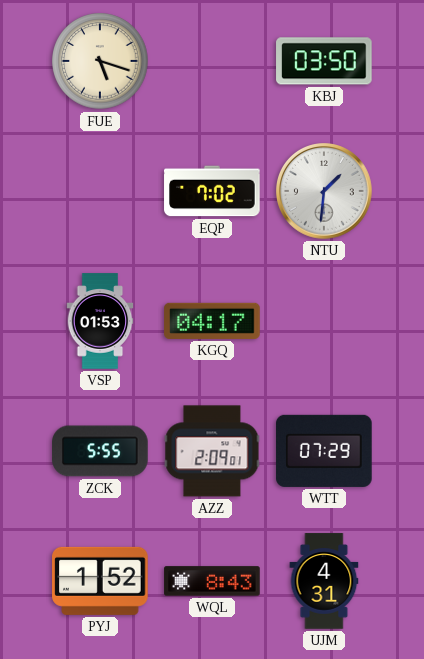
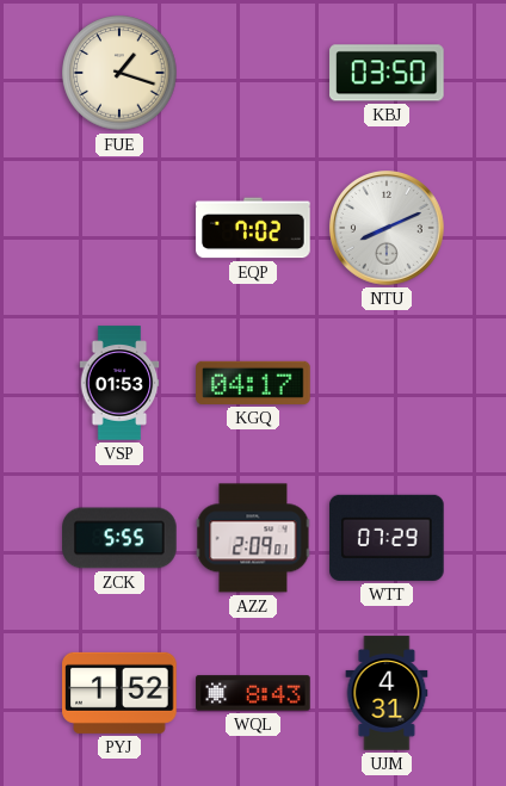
FUE: 5:18 -> 1:18 (119, 73)
NTU: 1:31 -> 8:11 (388, 229)
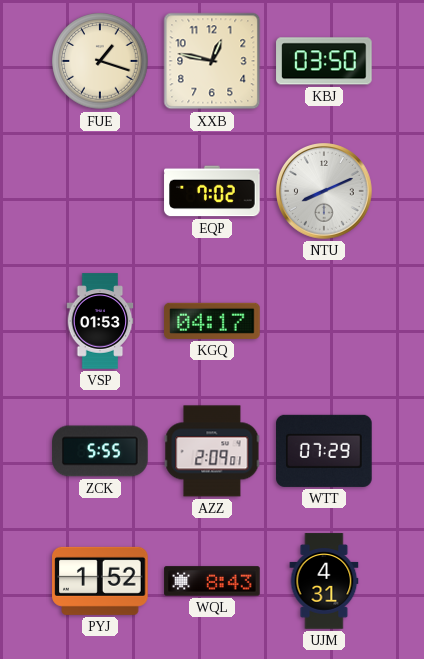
XXB: none -> 12:47 (212, 61)
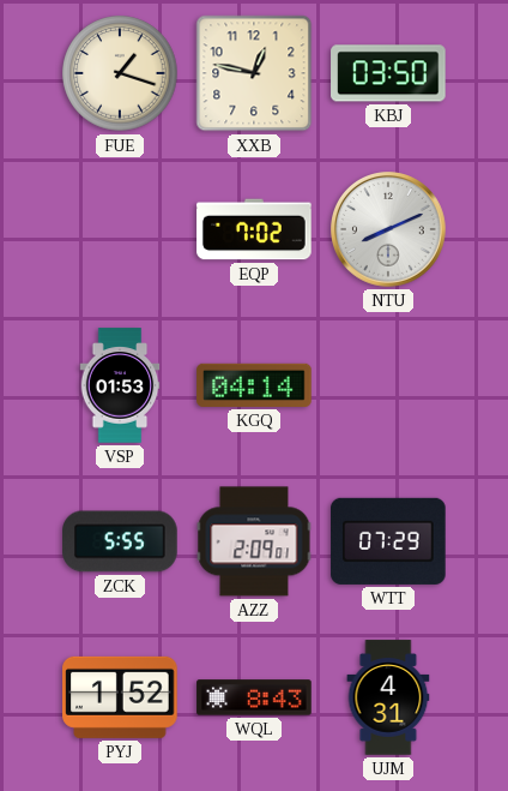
KGQ: 04:17 -> 04:14 (254, 385)
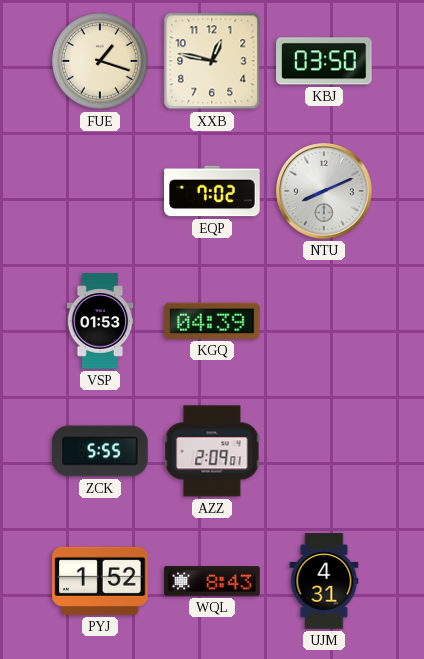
KGQ: 04:14 -> 04:39 (212, 321)
WTT: 07:29 -> none (388, 541)
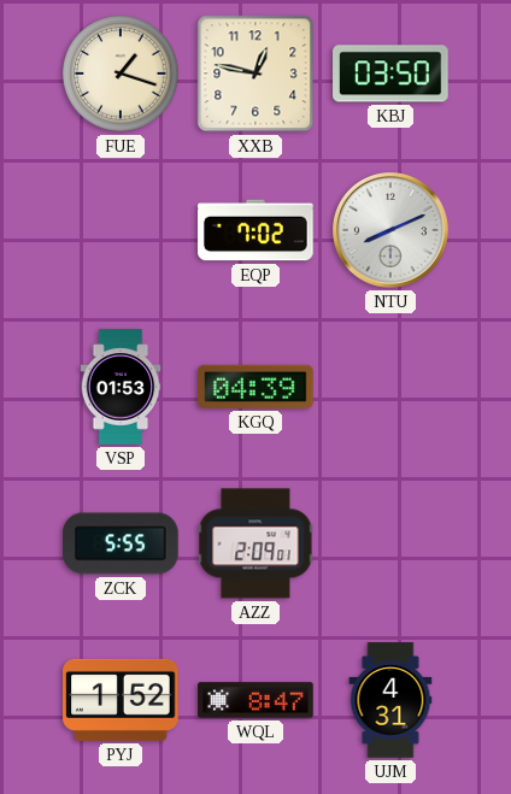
WQL: 8:43 -> 8:47 (255, 700)
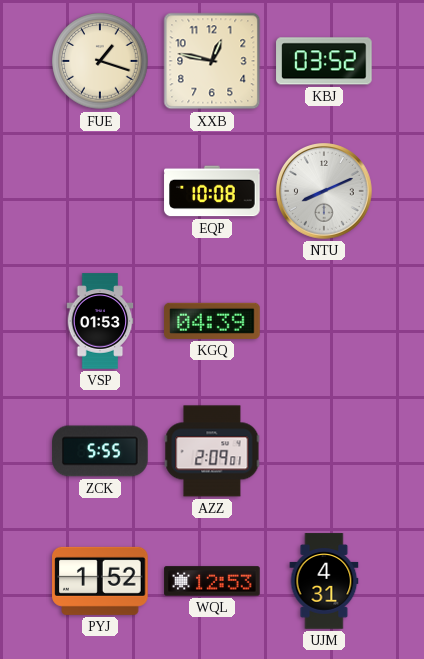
KBJ: 03:50 -> 03:52 (324, 61)
EQP: 7:02 -> 10:08 (212, 191)
WQL: 8:47 -> 12:53 (212, 581)
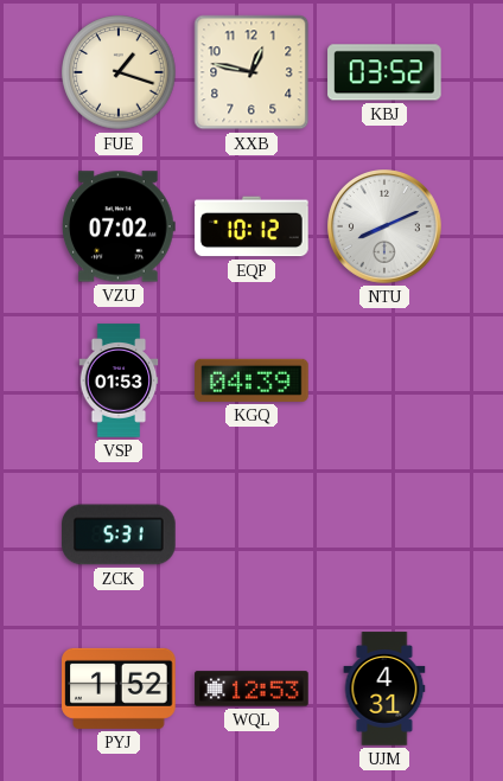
VZU: none -> 07:02 (119, 226)
EQP: 10:08 -> 10:12 (251, 226)
ZCK: 5:55 -> 5:31 (119, 534)
AZZ: 2:09 -> none (212, 451)
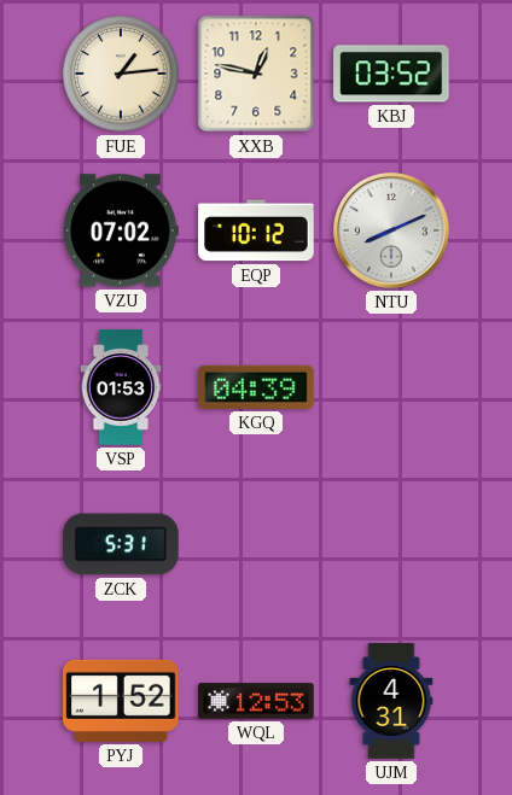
FUE: 1:18 -> 1:14 (121, 74)
